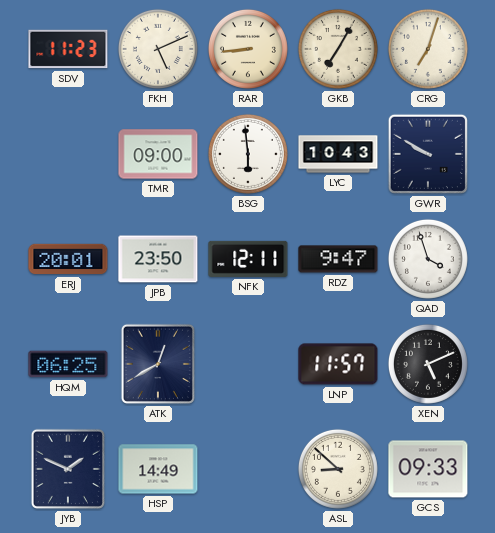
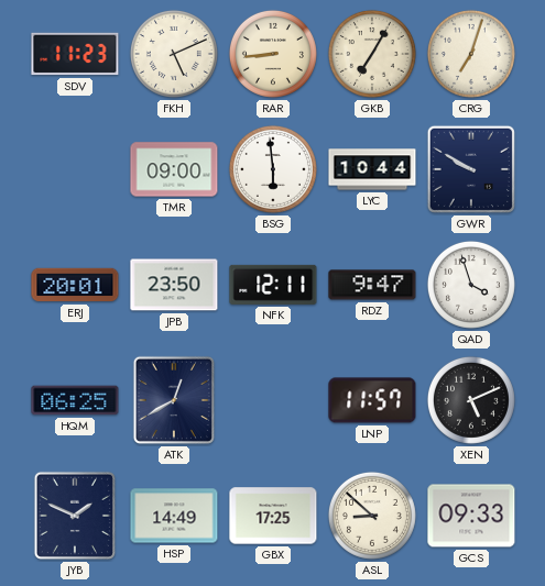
LYC: 10:43 -> 10:44 (372, 169)
GBX: none -> 17:25 (273, 516)
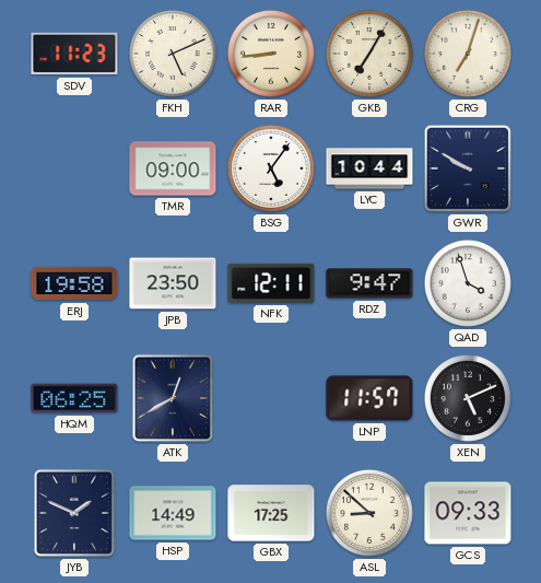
BSG: 5:59 -> 5:06 (271, 168)
ERJ: 20:01 -> 19:58 (74, 283)
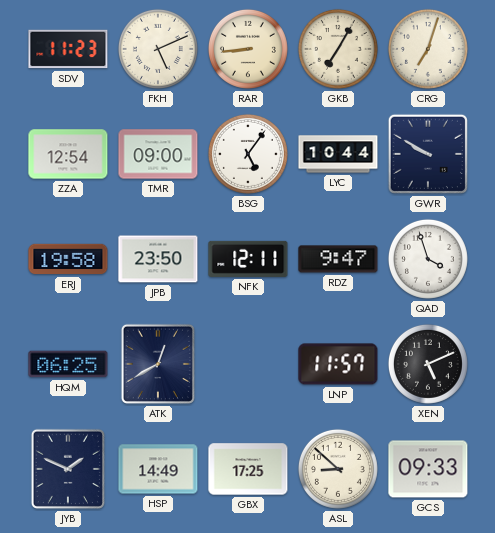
ZZA: none -> 12:54 (68, 154)
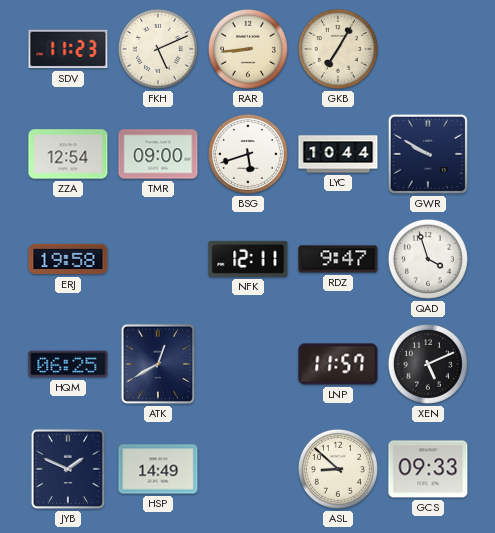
CRG: 7:03 -> none (428, 49)
BSG: 5:06 -> 5:42 (248, 154)
JPB: 23:50 -> none (158, 259)
GBX: 17:25 -> none (248, 469)
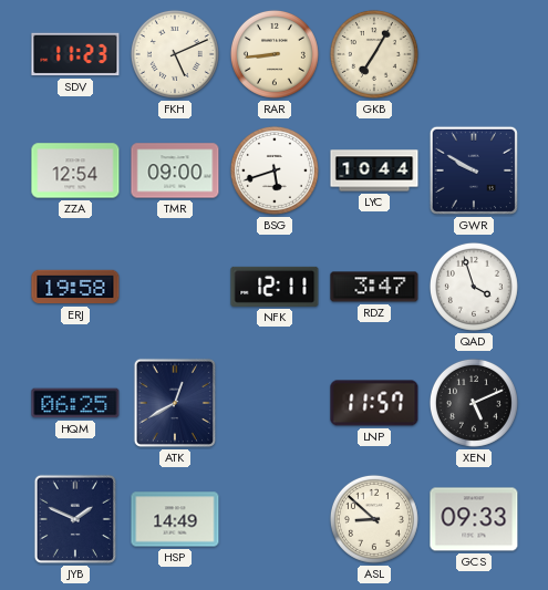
RDZ: 9:47 -> 3:47 (374, 287)
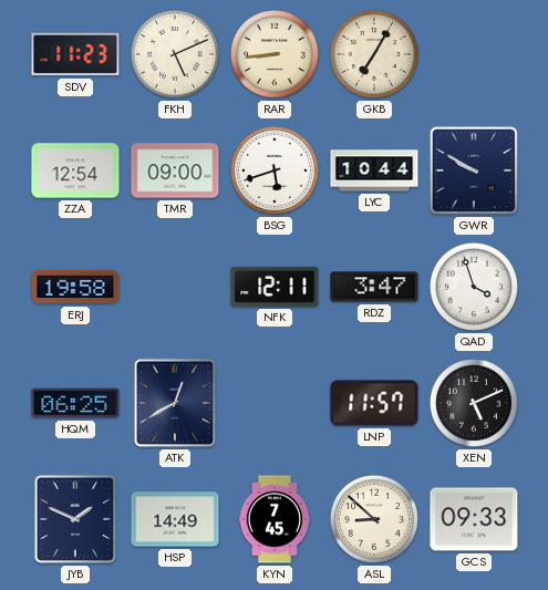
KYN: none -> 7:45 (275, 519)
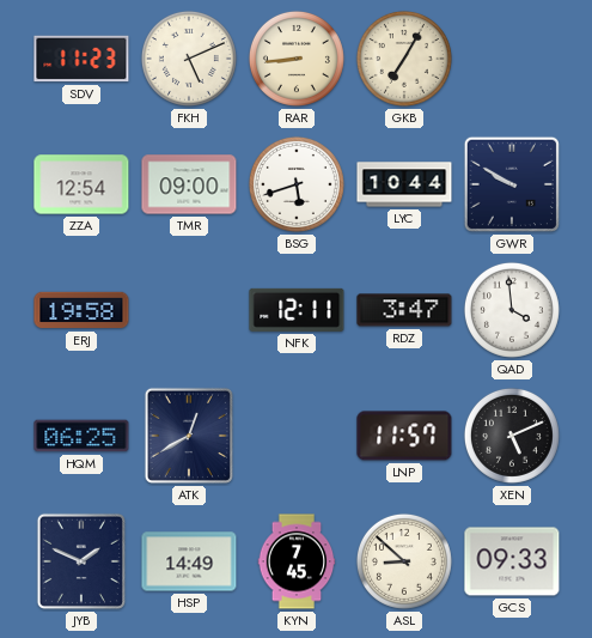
QAD: 3:57 -> 3:59 (512, 310)
